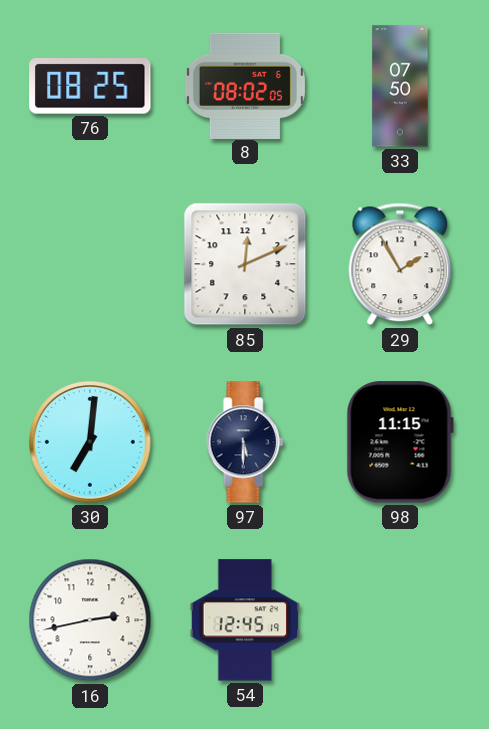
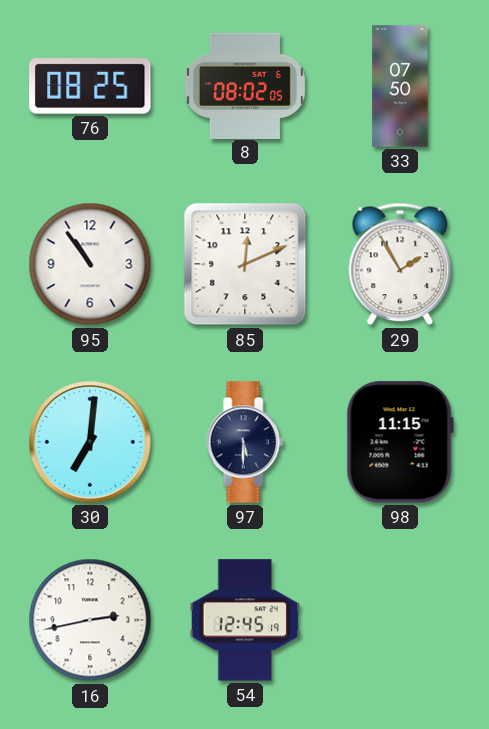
95: none -> 10:54 (90, 264)
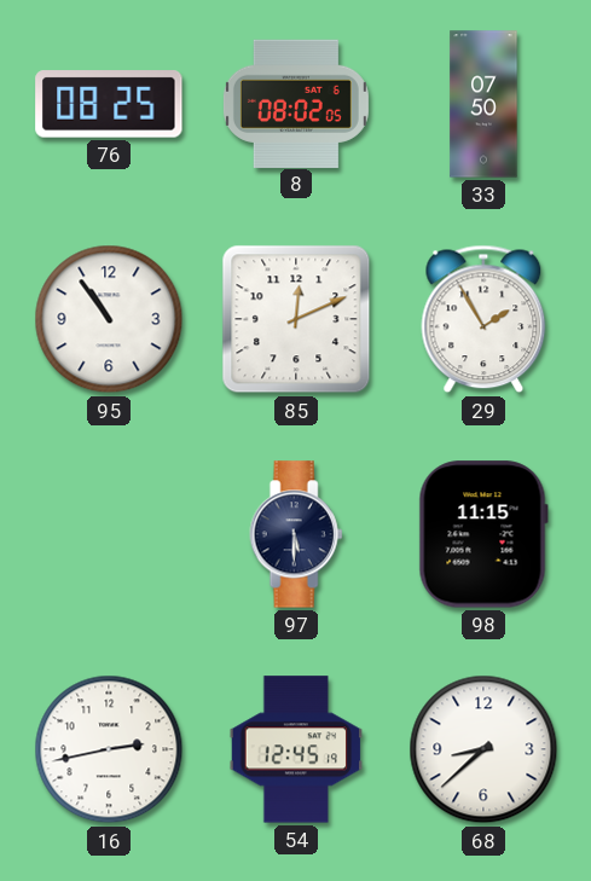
30: 7:01 -> none (91, 443)
68: none -> 8:38 (483, 749)
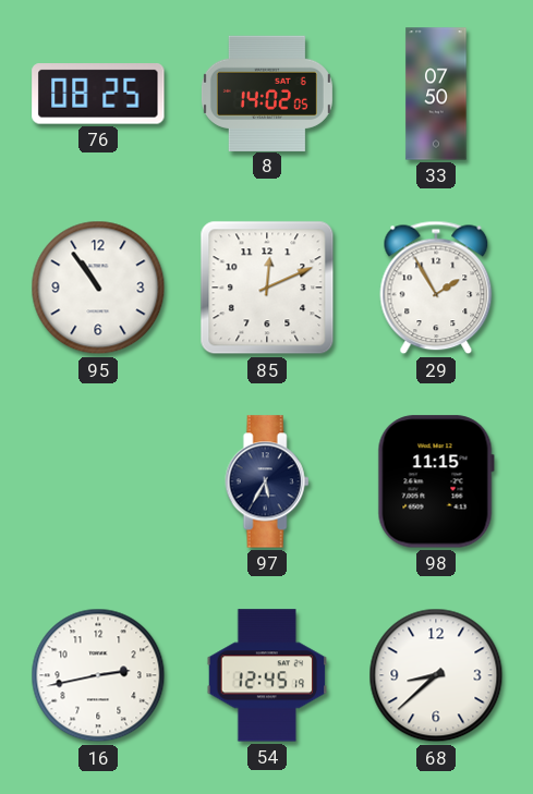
8: 08:02 -> 14:02 (267, 93)
97: 5:30 -> 5:35 (267, 481)
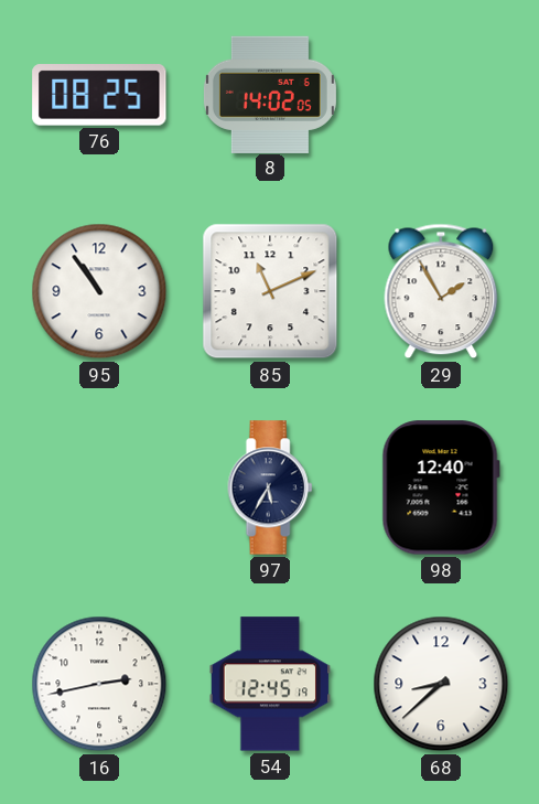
33: 07:50 -> none (436, 94)
85: 12:11 -> 11:11 (270, 291)
98: 11:15 -> 12:40 (441, 487)
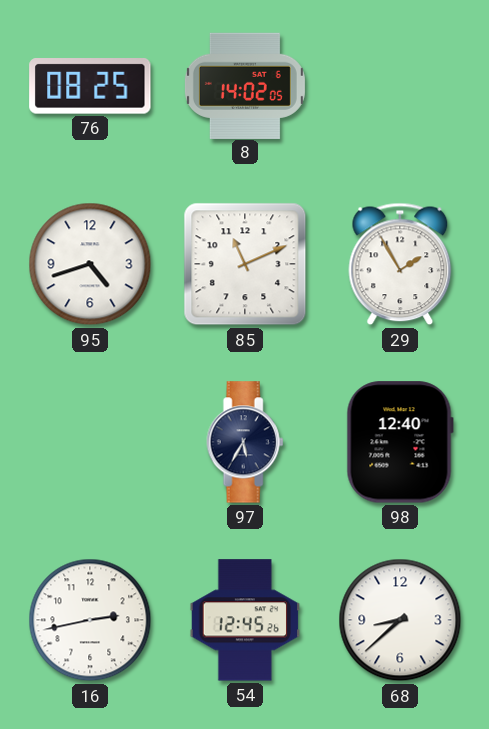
95: 10:54 -> 4:42 (90, 264)
54: 12:45:19 -> 12:45:26 (245, 620)
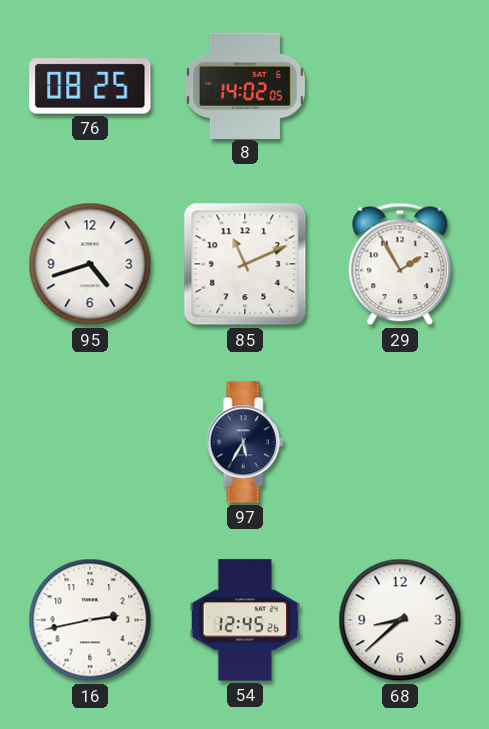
98: 12:40 -> none (400, 442)
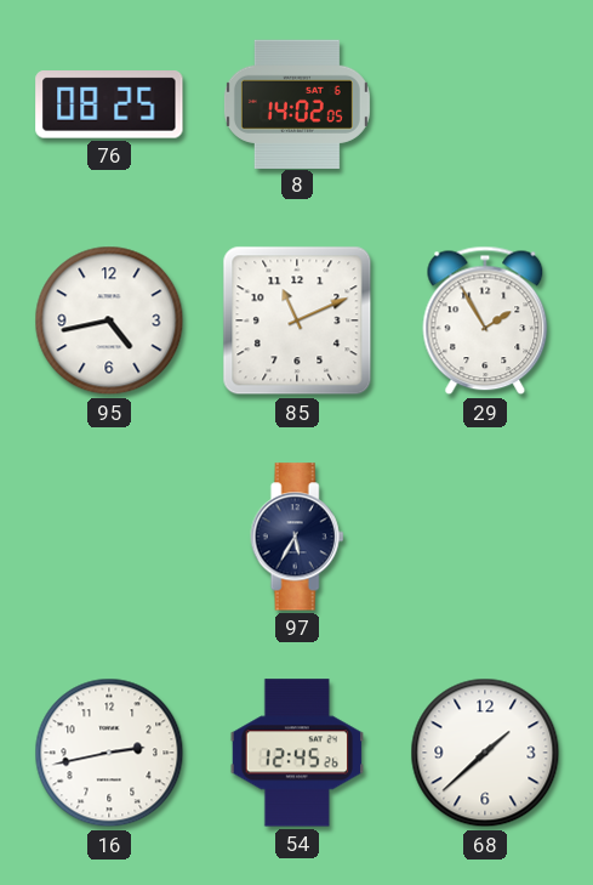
95: 4:42 -> 4:43 (109, 320)
68: 8:38 -> 1:38 (485, 753)
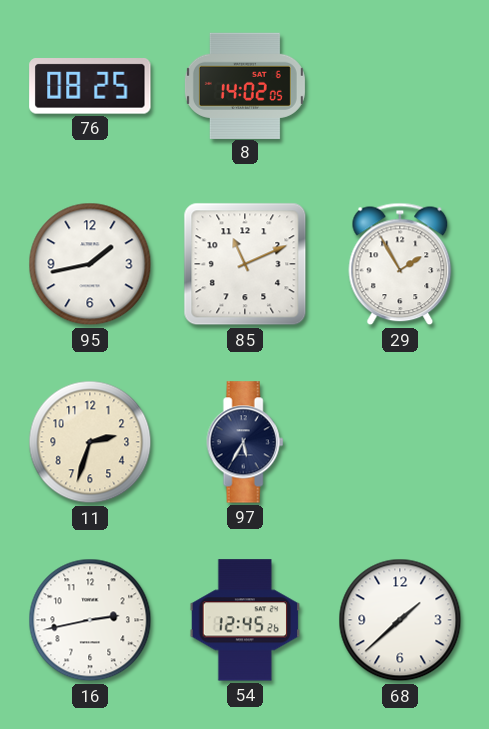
95: 4:43 -> 1:43 (90, 264)
11: none -> 2:33 (90, 442)
